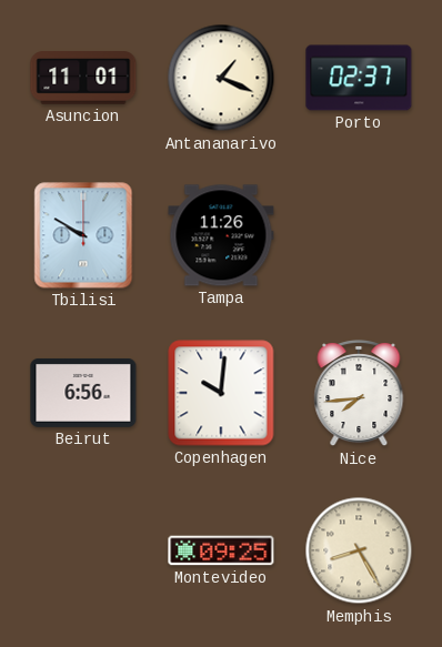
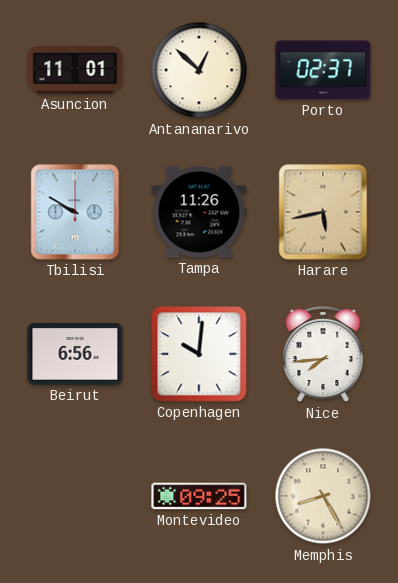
Antananarivo: 1:19 -> 12:52 (199, 70)
Harare: none -> 5:43 (323, 212)
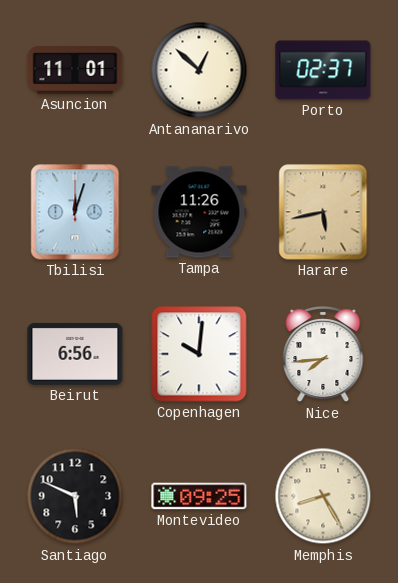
Tbilisi: 9:50 -> 12:03 (75, 212)
Santiago: none -> 5:49 (75, 496)
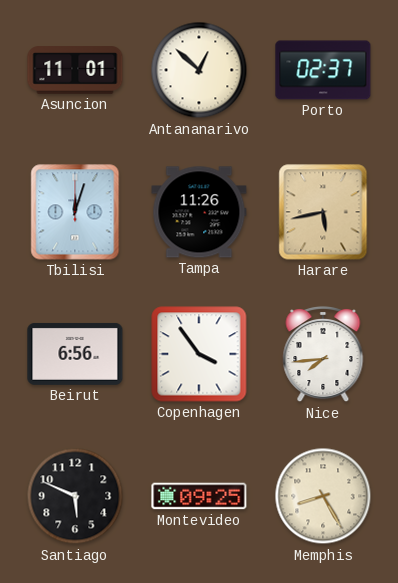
Copenhagen: 10:01 -> 3:54 (199, 354)
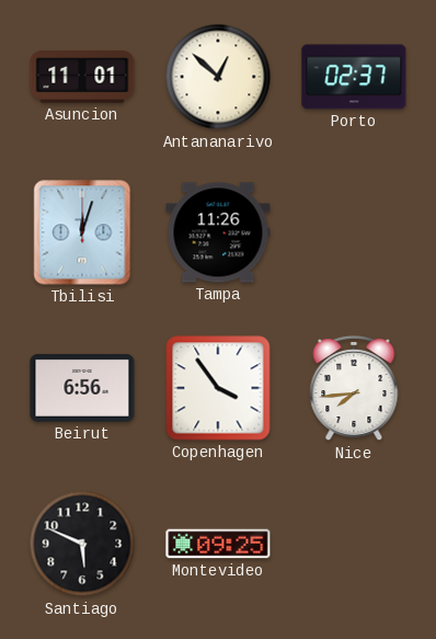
Harare: 5:43 -> none (323, 212)
Memphis: 8:25 -> none (323, 496)
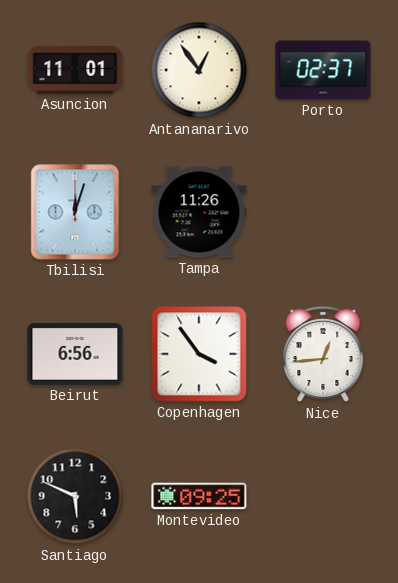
Antananarivo: 12:52 -> 12:54 (199, 70)
Nice: 7:44 -> 12:44 (323, 354)
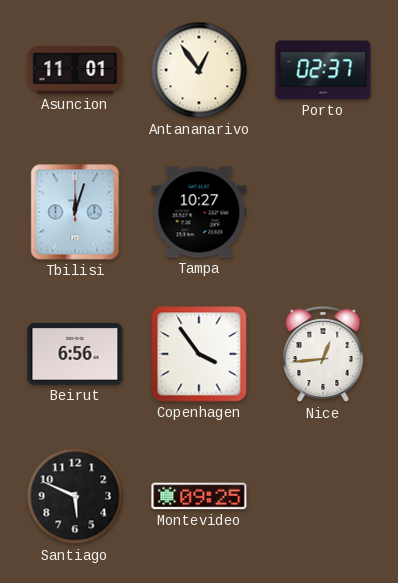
Tampa: 11:26 -> 10:27 (199, 212)
